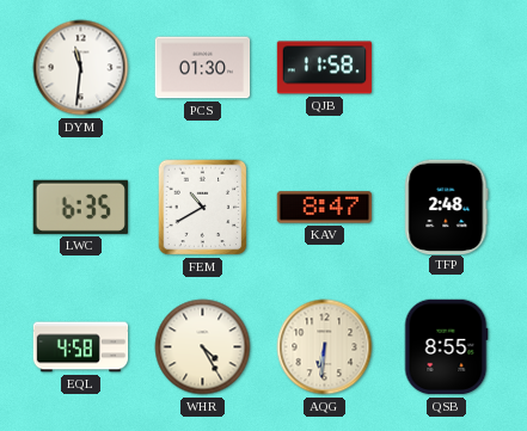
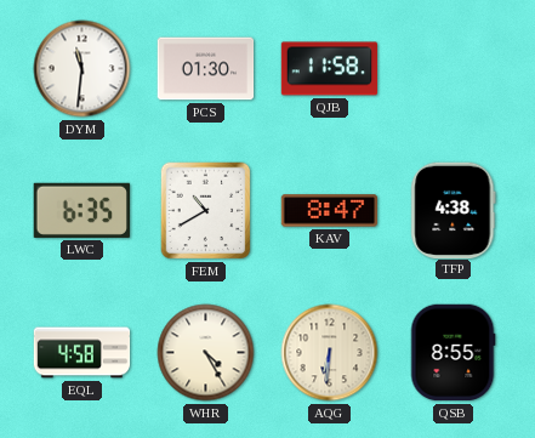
TFP: 2:48 -> 4:38 (454, 210)
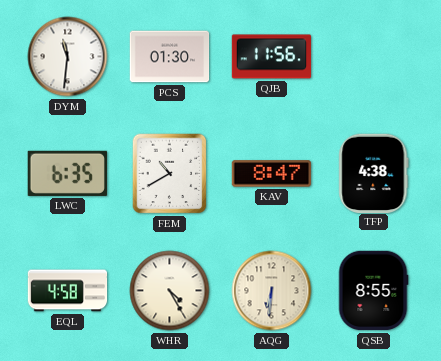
QJB: 11:58 -> 11:56 (272, 57)
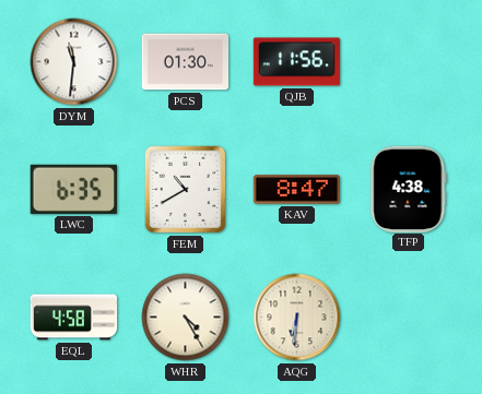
QSB: 8:55 -> none (373, 291)
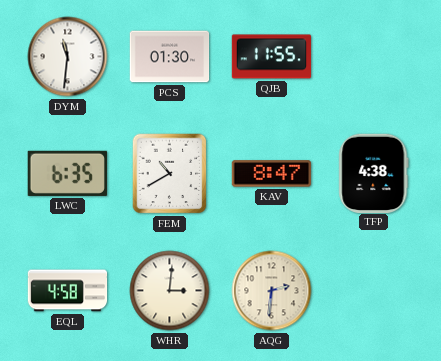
QJB: 11:56 -> 11:55 (272, 57)
WHR: 4:25 -> 3:01 (170, 291)
AQG: 6:31 -> 2:31 (272, 291)
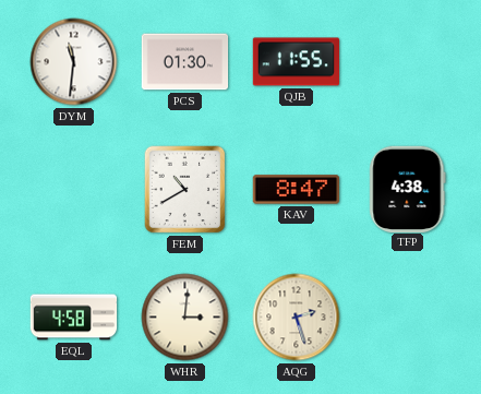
LWC: 6:35 -> none (67, 173)
AQG: 2:31 -> 2:27 (297, 318)
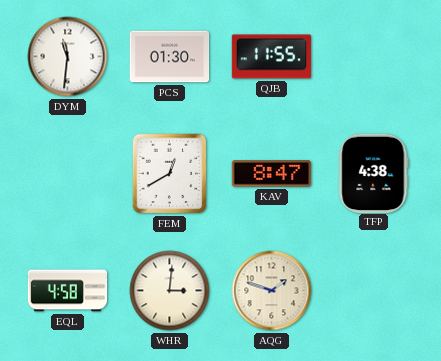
FEM: 10:40 -> 12:40 (170, 174)
AQG: 2:27 -> 1:48 (272, 291)
